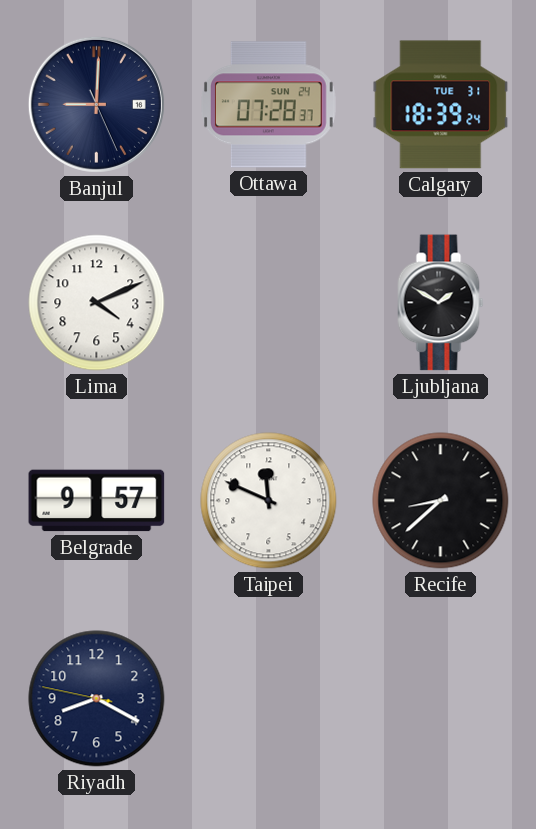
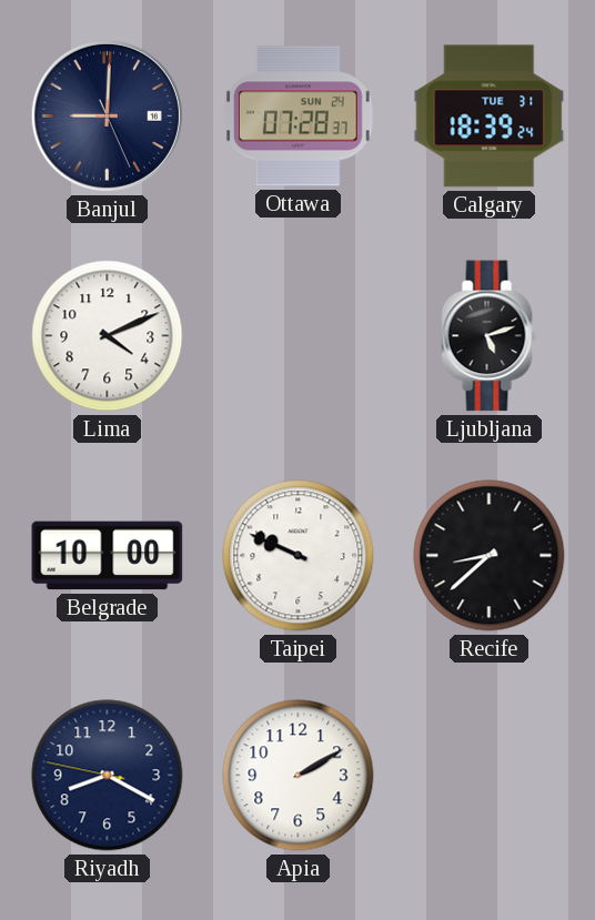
Ljubljana: 1:50 -> 5:12 (490, 336)
Belgrade: 9:57 -> 10:00 (108, 556)
Taipei: 11:49 -> 9:49 (299, 556)
Apia: none -> 2:10 (299, 776)
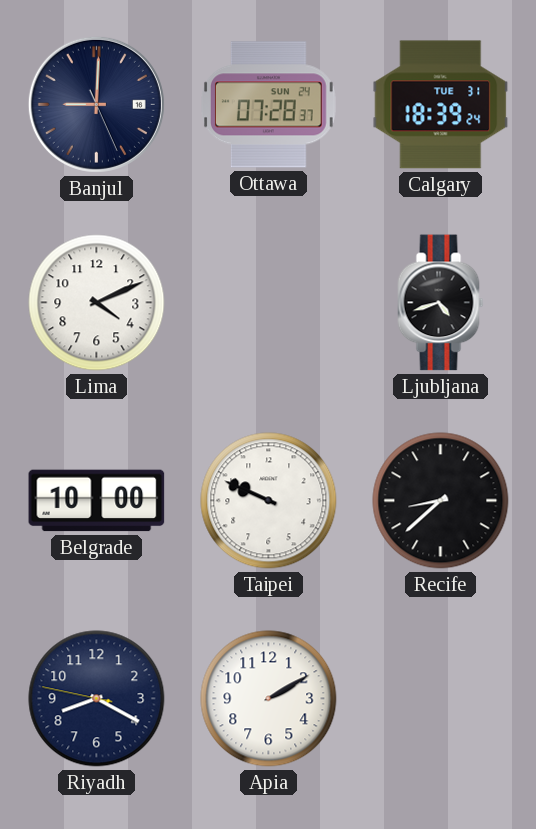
Ljubljana: 5:12 -> 4:42 (441, 303)
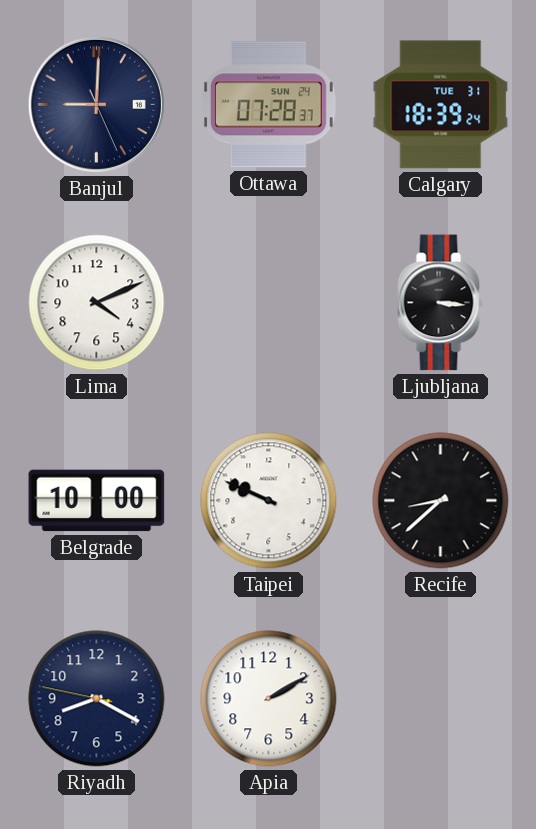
Ljubljana: 4:42 -> 3:16 (441, 303)
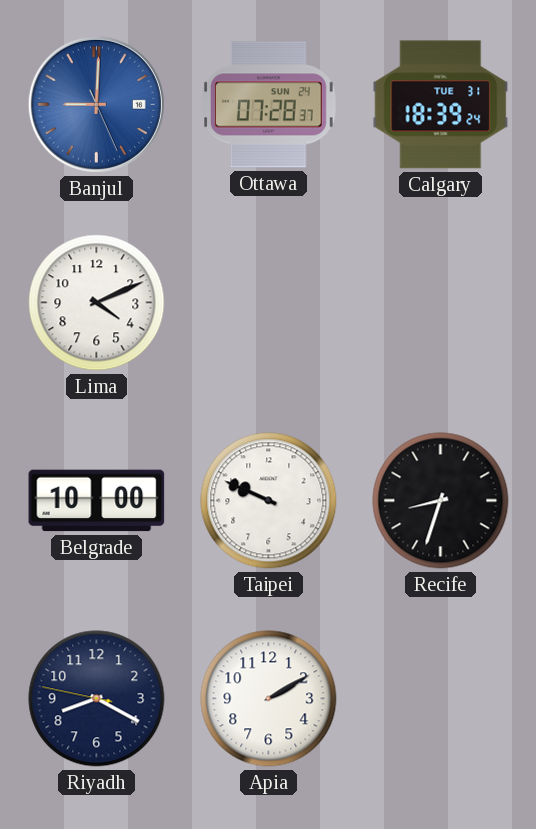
Banjul dial: navy -> blue (96, 104)
Ljubljana: 3:16 -> none (441, 303)
Recife: 8:38 -> 8:33 (441, 501)
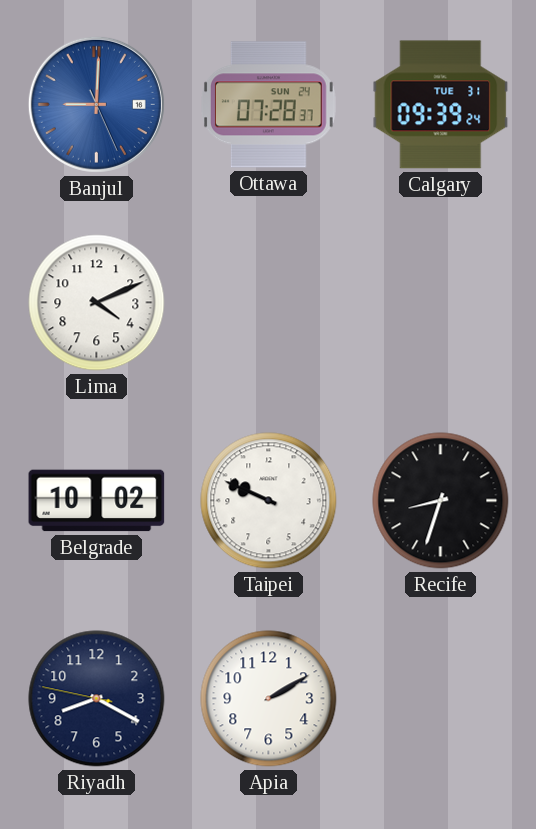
Calgary: 18:39 -> 09:39 (441, 105)
Belgrade: 10:00 -> 10:02 (97, 501)
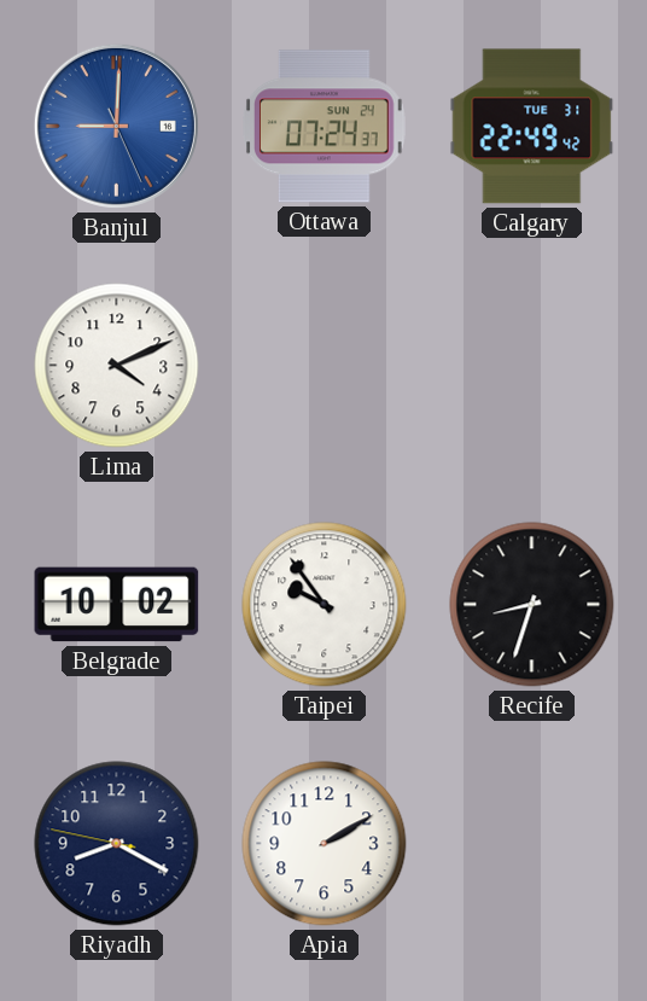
Ottawa: 07:28 -> 07:24 (325, 127)
Calgary: 09:39 -> 22:49 (532, 127)
Taipei: 9:49 -> 9:54 (325, 605)
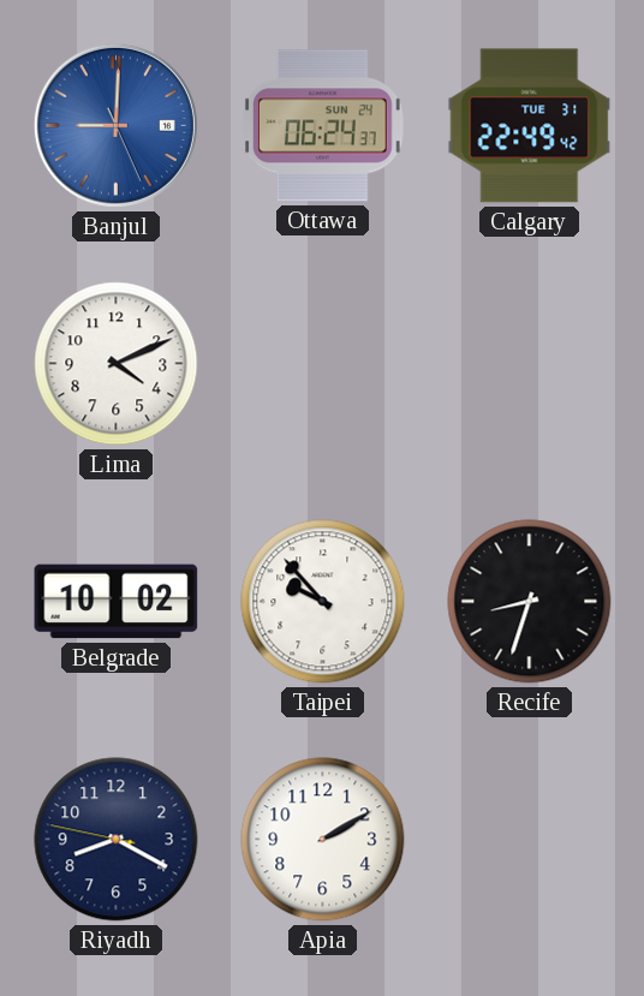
Ottawa: 07:24 -> 06:24 (323, 126)
Taipei: 9:54 -> 9:53 (323, 602)
